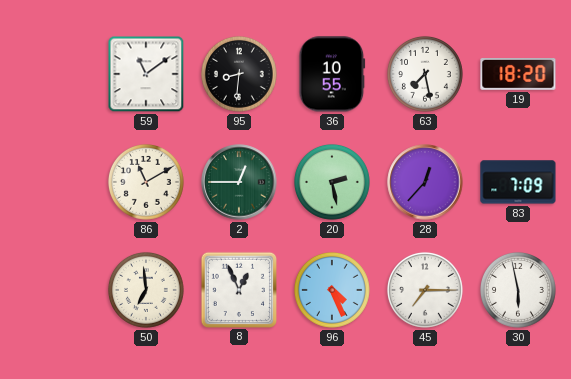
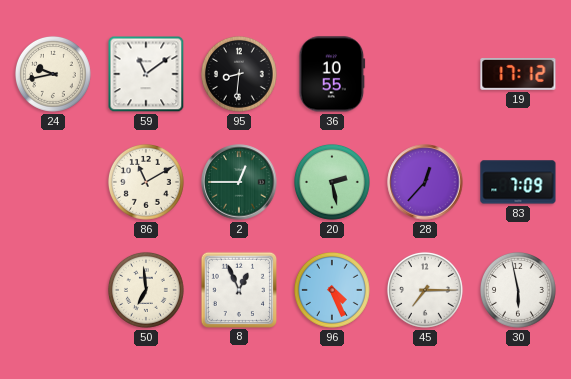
24: none -> 9:43 (53, 74)
63: 7:28 -> none (425, 74)
19: 18:20 -> 17:12 (518, 75)
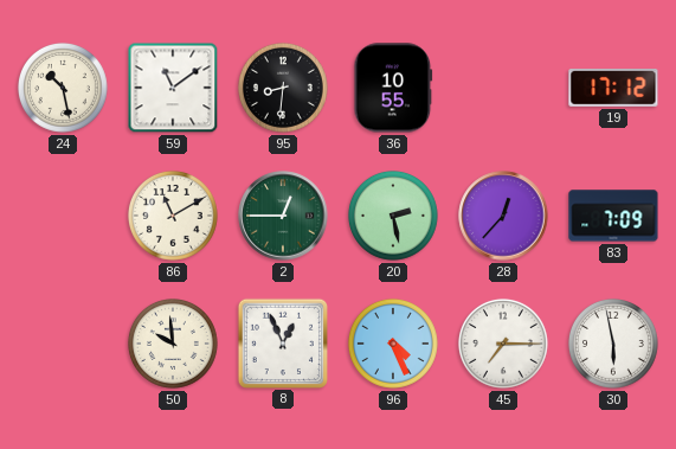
24: 9:43 -> 10:28 (63, 88)
50: 6:59 -> 9:59 (173, 344)
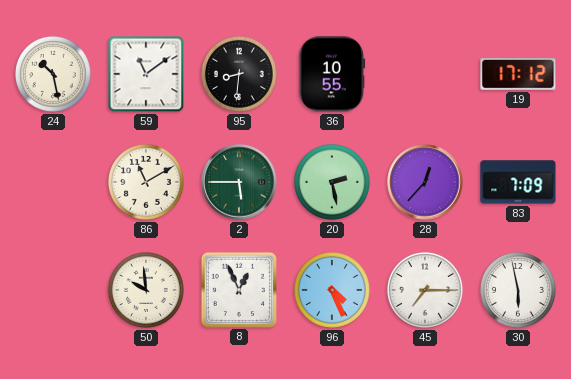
2: 12:45 -> 5:45 (239, 182)
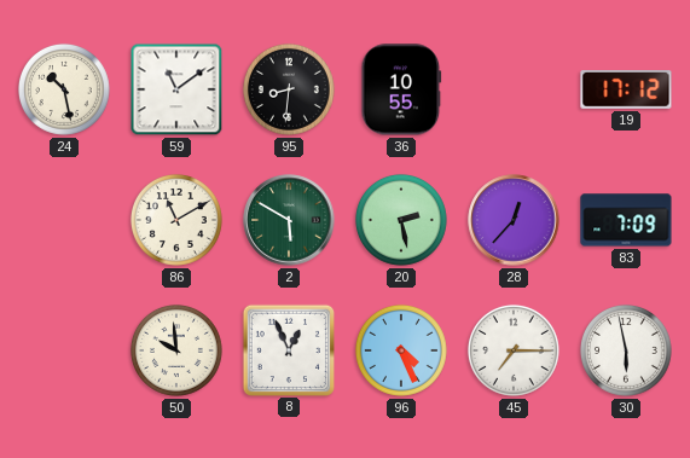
2: 5:45 -> 5:50 (289, 220)
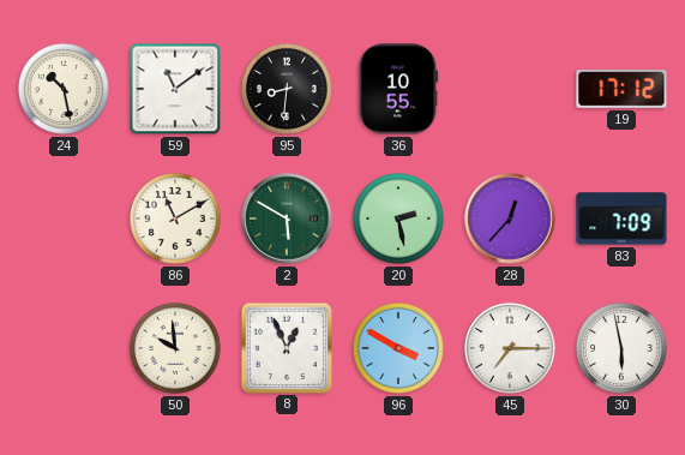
96: 4:26 -> 3:50 (398, 348)
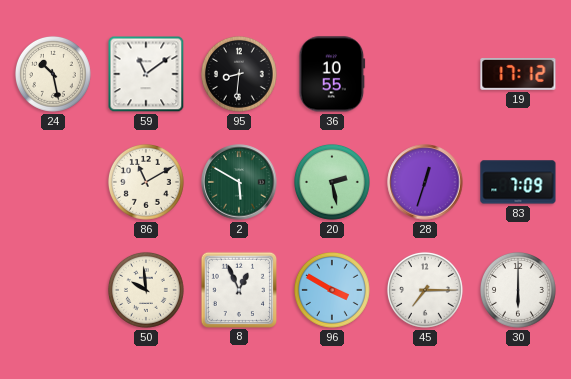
28: 12:37 -> 12:33 (425, 182)
30: 5:58 -> 6:00 (518, 290)
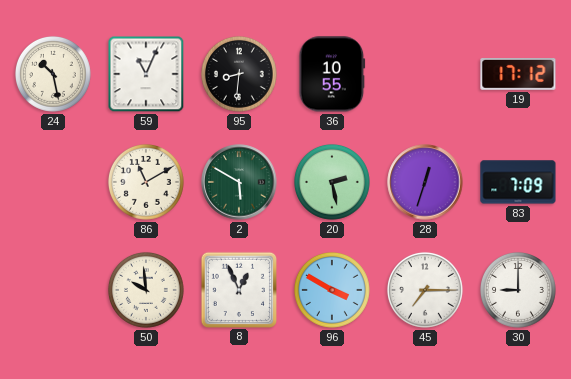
59: 11:09 -> 11:04 (146, 74)
30: 6:00 -> 9:00 (518, 290)
